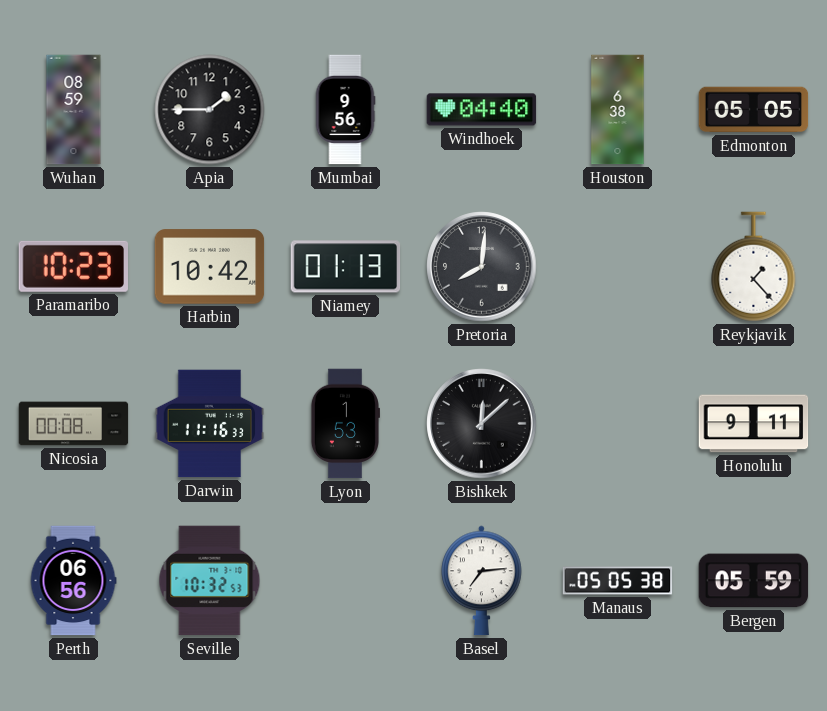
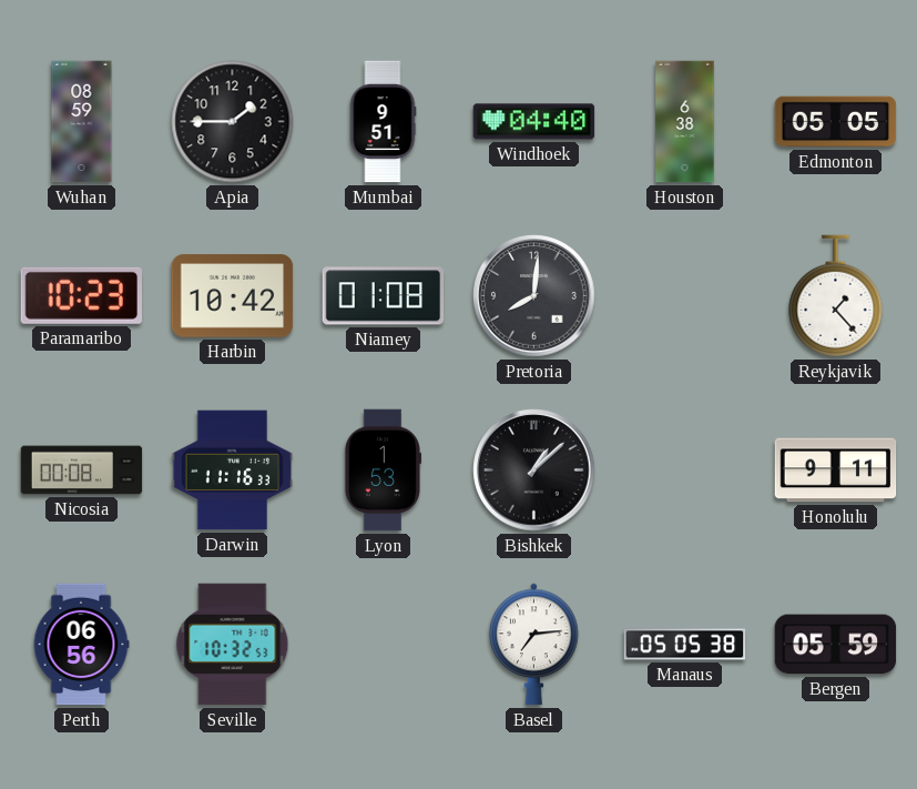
Mumbai: 9:56 -> 9:51 (383, 122)
Niamey: 01:13 -> 01:08 (384, 296)
Bishkek: 12:08 -> 1:08 (534, 471)
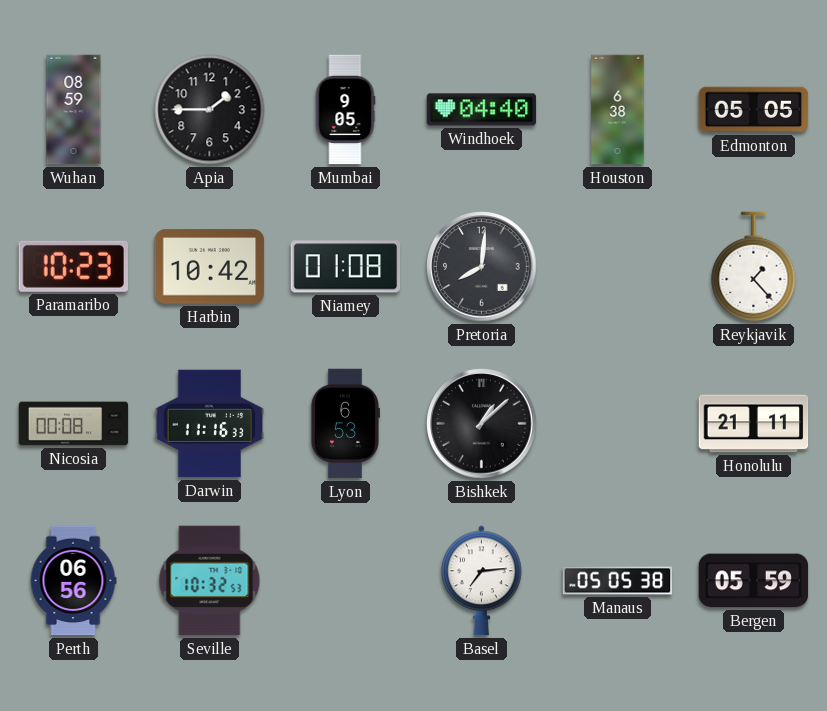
Mumbai: 9:51 -> 9:05 (345, 110)
Lyon: 1:53 -> 6:53 (345, 424)
Honolulu: 9:11 -> 21:11 (754, 424)
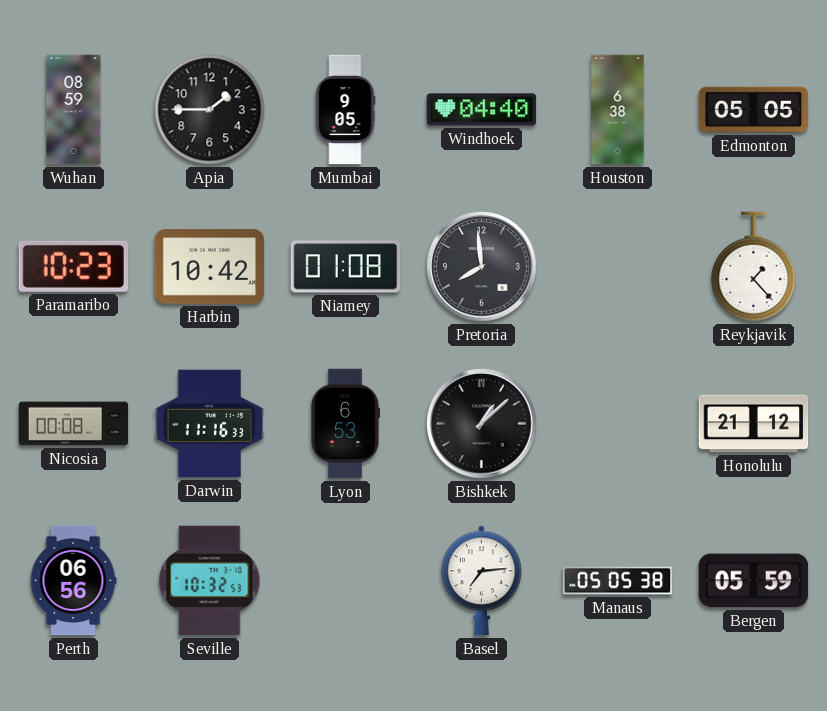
Pretoria: 8:01 -> 7:59 (482, 267)
Honolulu: 21:11 -> 21:12 (754, 424)
